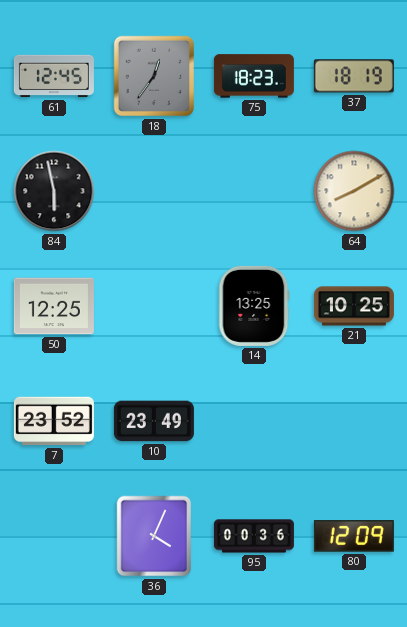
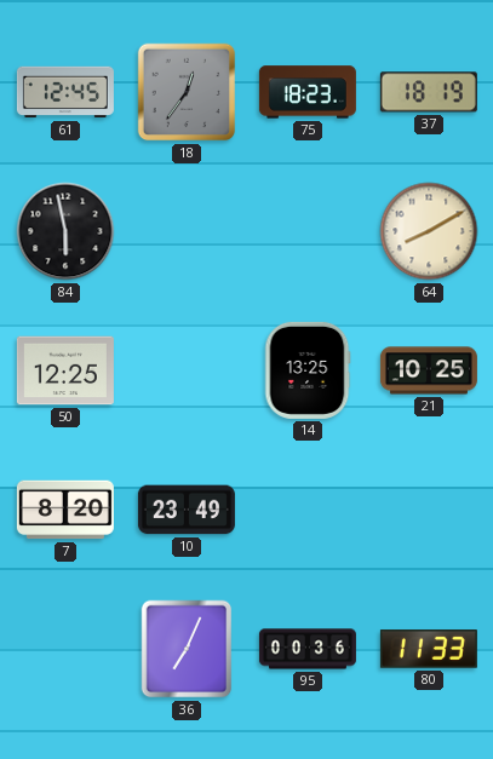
7: 23:52 -> 8:20 (65, 510)
36: 4:04 -> 7:04 (187, 649)
80: 12:09 -> 11:33 (429, 649)
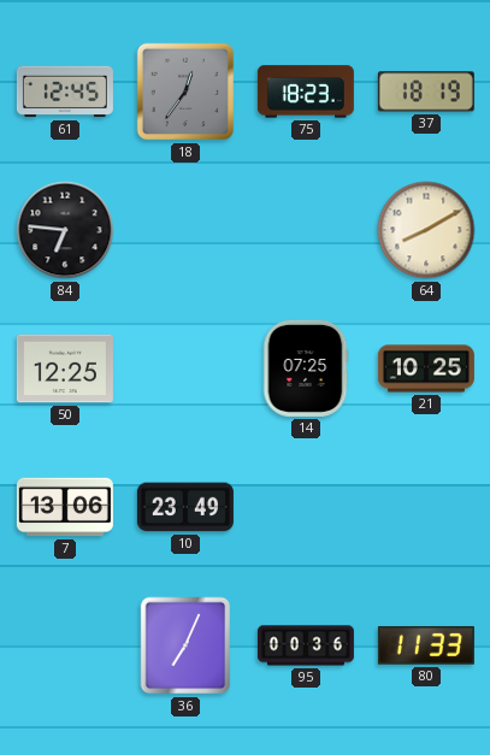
84: 5:58 -> 6:46 (65, 230)
14: 13:25 -> 07:25 (306, 368)
7: 8:20 -> 13:06 (65, 507)
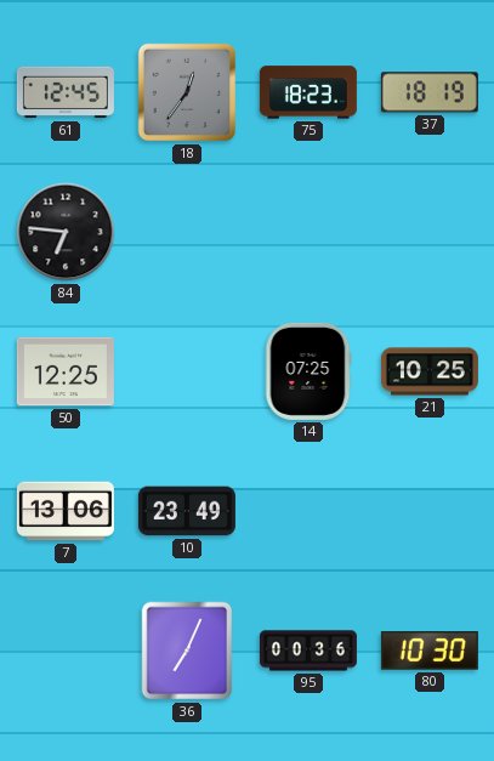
64: 8:10 -> none (426, 230)
80: 11:33 -> 10:30 (430, 651)
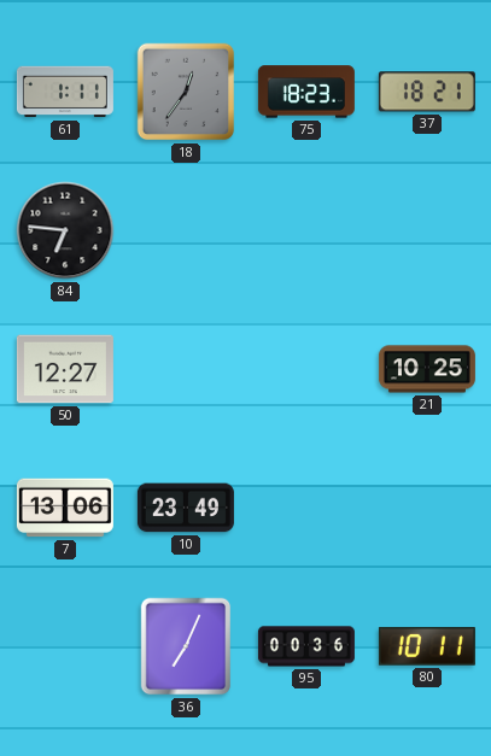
61: 12:45 -> 1:11 (65, 92)
37: 18:19 -> 18:21 (427, 92)
50: 12:25 -> 12:27 (65, 369)
14: 07:25 -> none (308, 371)
80: 10:30 -> 10:11 (427, 646)
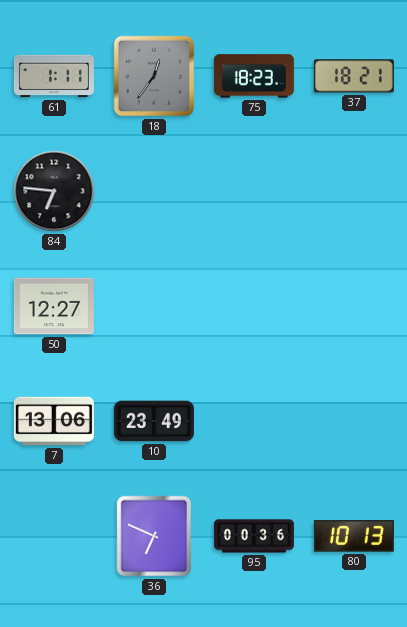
21: 10:25 -> none (427, 369)
36: 7:04 -> 6:49 (154, 536)
80: 10:11 -> 10:13 (354, 536)
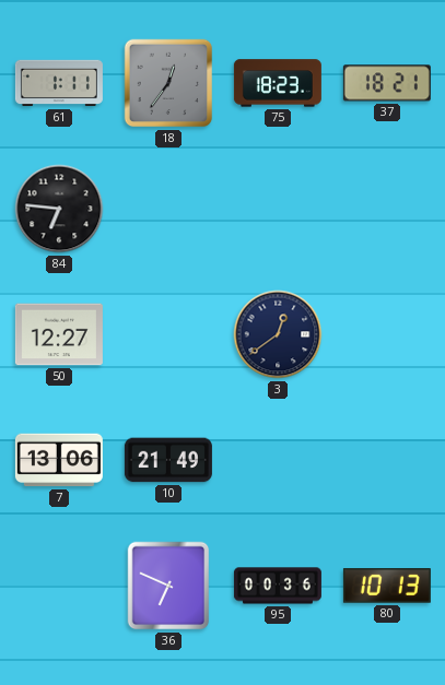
3: none -> 12:39 (278, 334)
10: 23:49 -> 21:49 (168, 460)
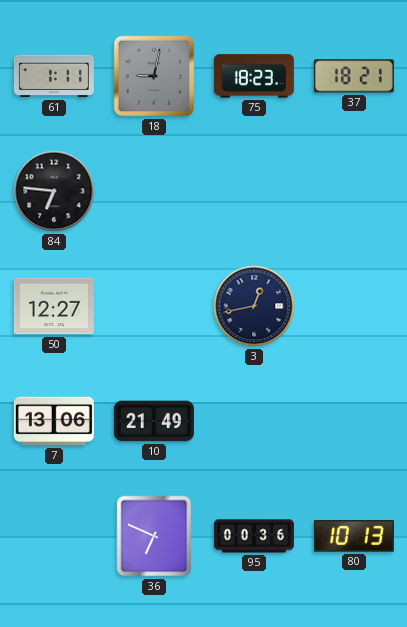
18: 12:36 -> 9:02 (154, 76)
3: 12:39 -> 12:43 (254, 306)
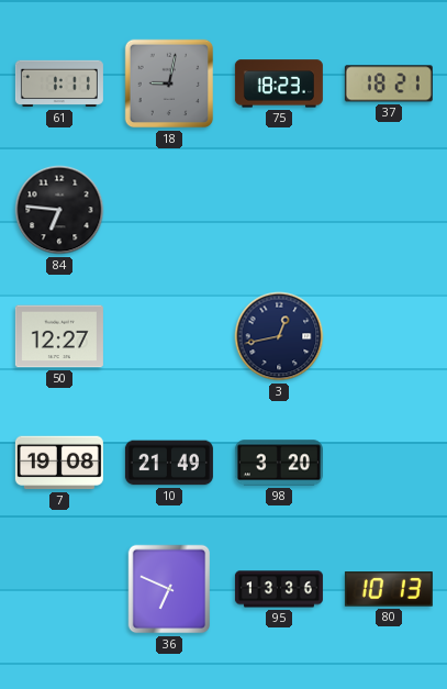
7: 13:06 -> 19:08 (59, 463)
98: none -> 3:20 (279, 463)
95: 00:36 -> 13:36 (279, 589)
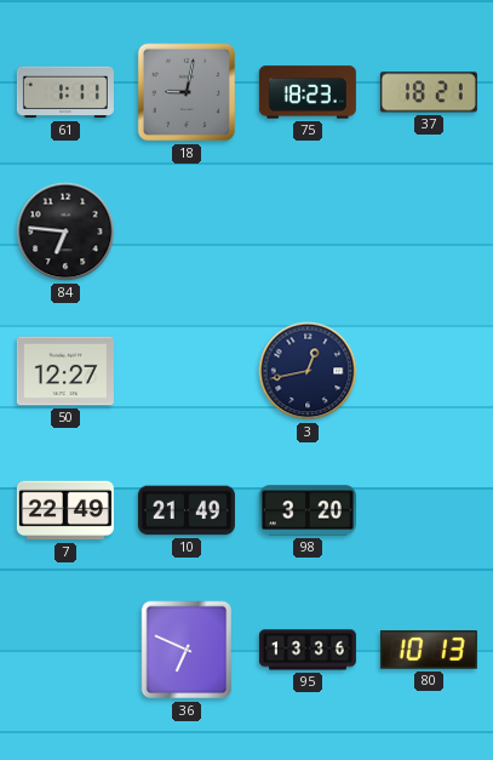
7: 19:08 -> 22:49 (65, 510)
